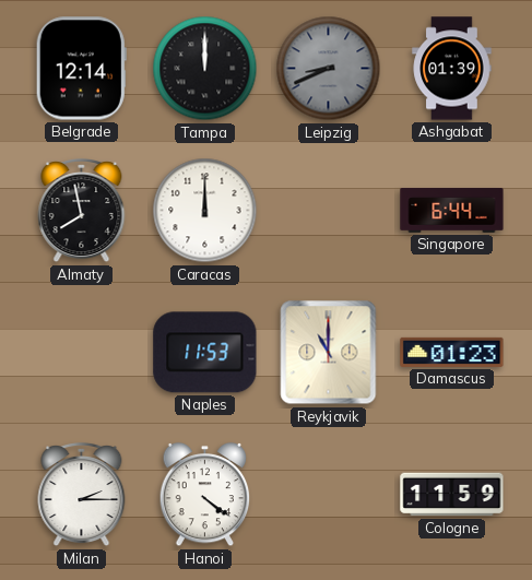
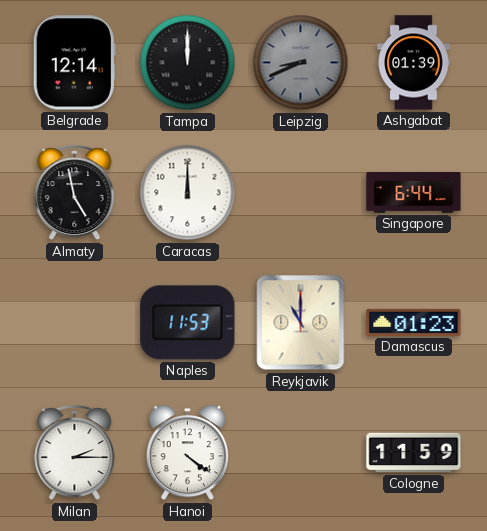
Almaty: 7:58 -> 4:58 (75, 194)
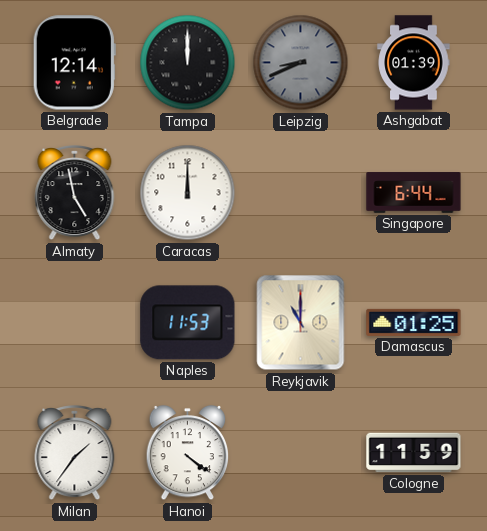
Damascus: 01:23 -> 01:25 (414, 322)
Milan: 2:15 -> 1:36 (75, 454)
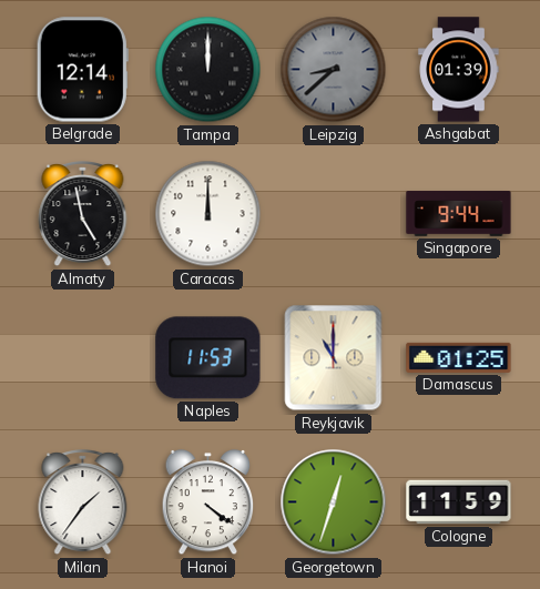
Leipzig: 8:41 -> 8:38 (334, 70)
Singapore: 6:44 -> 9:44 (459, 214)
Georgetown: none -> 12:33 (334, 502)
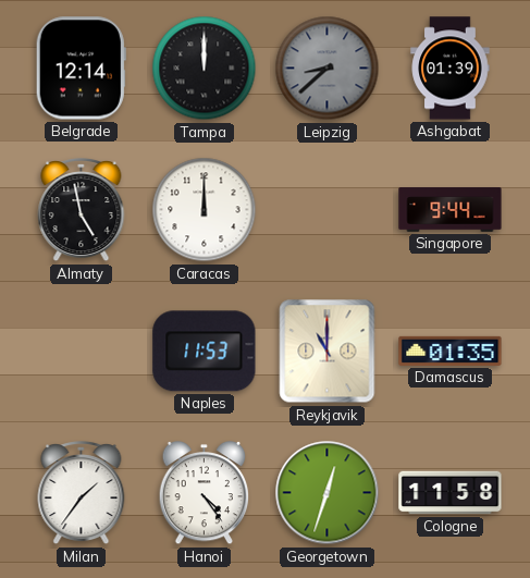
Damascus: 01:25 -> 01:35 (451, 351)
Hanoi: 4:21 -> 4:24 (205, 493)
Cologne: 11:59 -> 11:58 (451, 493)
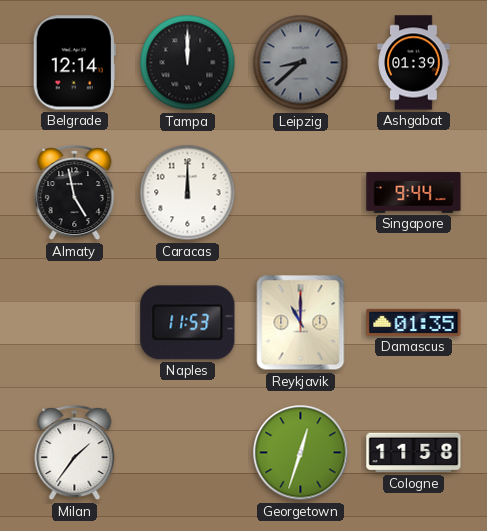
Hanoi: 4:24 -> none (205, 493)
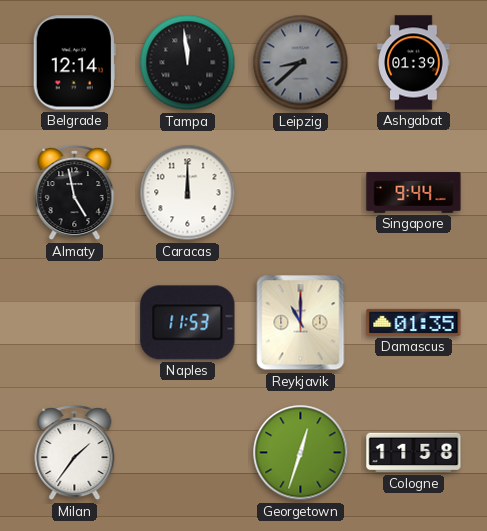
Tampa: 12:00 -> 11:59 (188, 63)
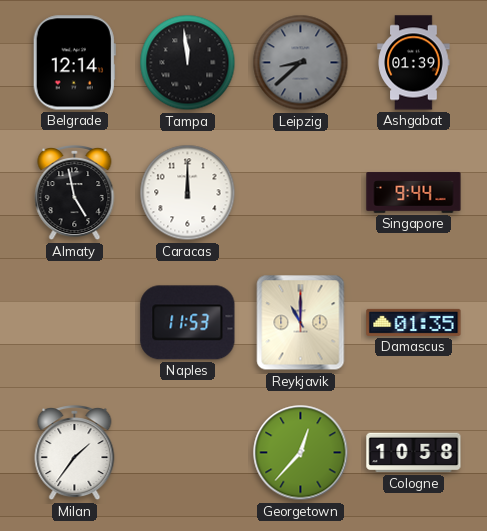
Georgetown: 12:33 -> 12:37 (301, 453)
Cologne: 11:58 -> 10:58 (414, 453)
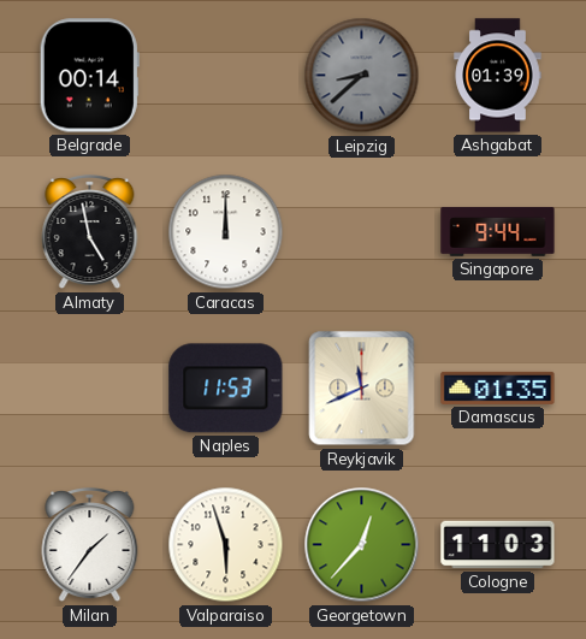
Belgrade: 12:14 -> 00:14 (89, 76)
Tampa: 11:59 -> none (188, 63)
Reykjavik: 11:00 -> 11:41 (362, 389)
Valparaiso: none -> 5:57 (226, 545)
Cologne: 10:58 -> 11:03 (498, 545)
